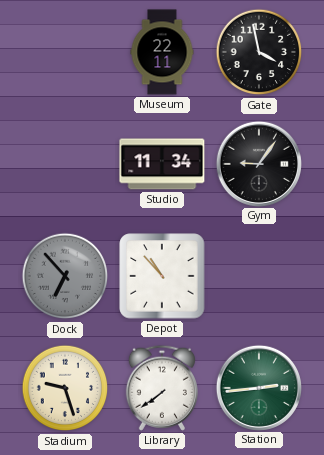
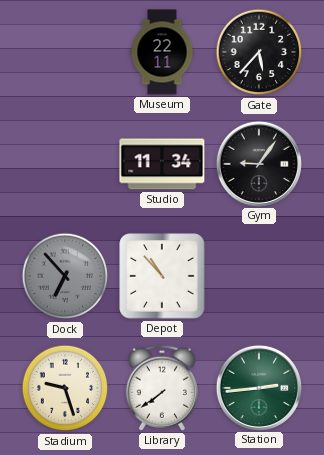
Gate: 3:58 -> 5:37 (259, 52)
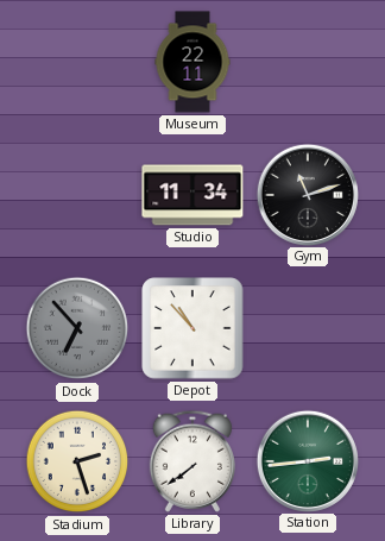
Gate: 5:37 -> none (259, 52)
Gym: 9:06 -> 11:12 (307, 194)
Stadium: 9:27 -> 2:27 (77, 461)
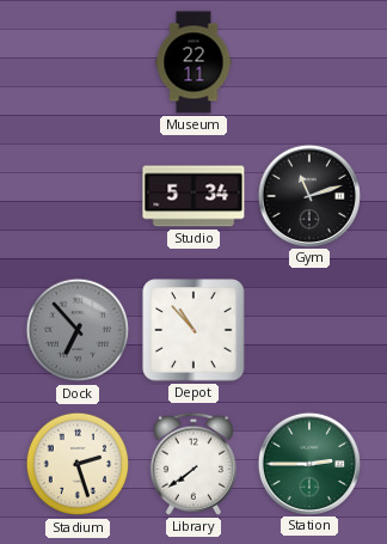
Studio: 11:34 -> 5:34 (193, 196)
Station: 2:44 -> 2:45 (308, 463)
